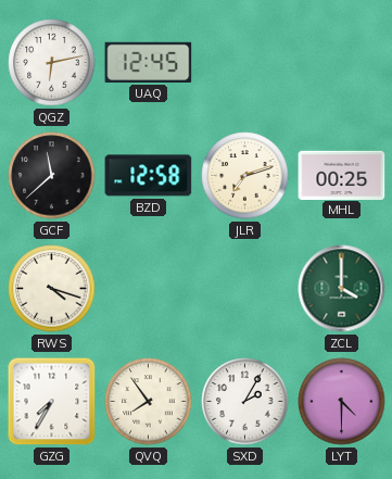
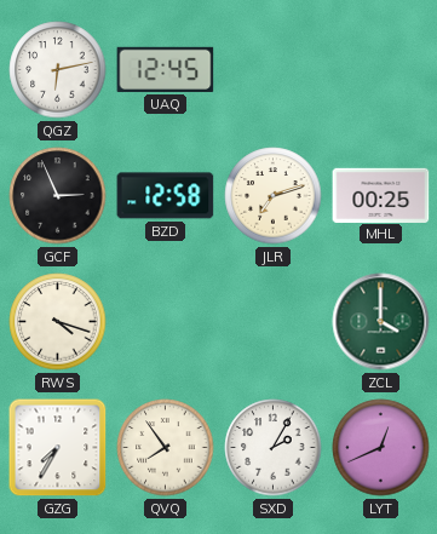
GCF: 11:38 -> 2:56 (58, 196)
LYT: 4:30 -> 12:41 (381, 448)
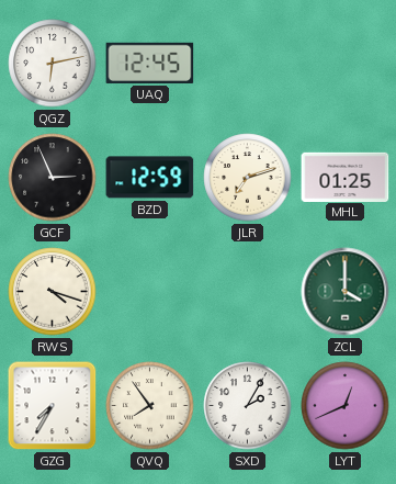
BZD: 12:58 -> 12:59 (150, 178)
MHL: 00:25 -> 01:25 (346, 177)
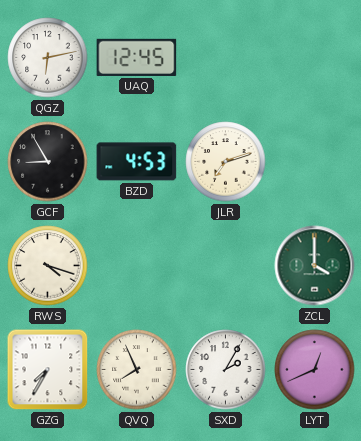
GCF: 2:56 -> 8:55 (48, 162)
BZD: 12:59 -> 4:53 (137, 162)
MHL: 01:25 -> none (346, 177)
QVQ: 7:54 -> 7:56 (137, 370)
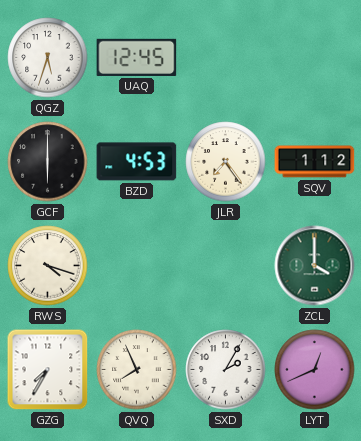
QGZ: 6:13 -> 5:33 (48, 58)
GCF: 8:55 -> 6:00 (48, 162)
JLR: 7:12 -> 7:24 (226, 162)
SQV: none -> 1:12 (315, 162)
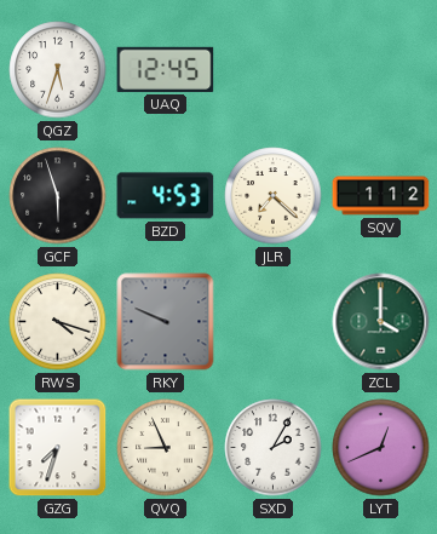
GCF: 6:00 -> 5:57 (58, 196)
JLR: 7:24 -> 7:22 (274, 196)
RKY: none -> 9:49 (166, 322)
GZG: 7:35 -> 7:33 (58, 448)
QVQ: 7:56 -> 8:56 (166, 448)
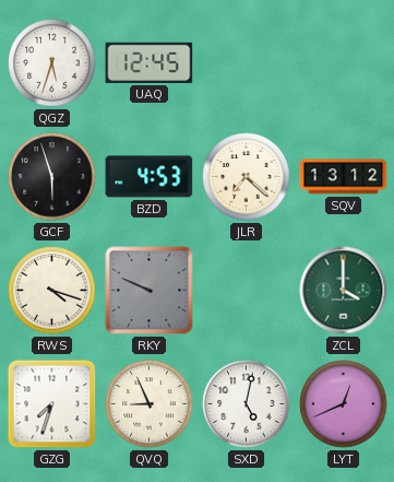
SQV: 1:12 -> 13:12 (344, 177)
SXD: 2:05 -> 5:02 (247, 404)
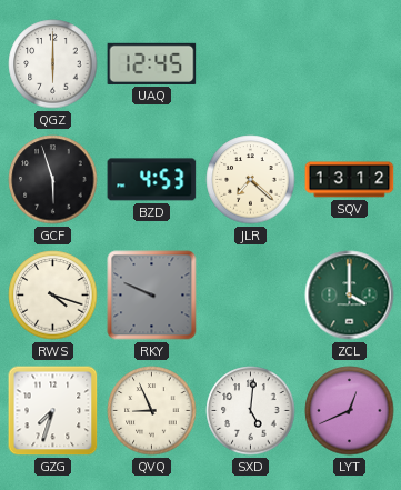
QGZ: 5:33 -> 6:00 (53, 64)
SXD: 5:02 -> 5:01 (251, 411)
